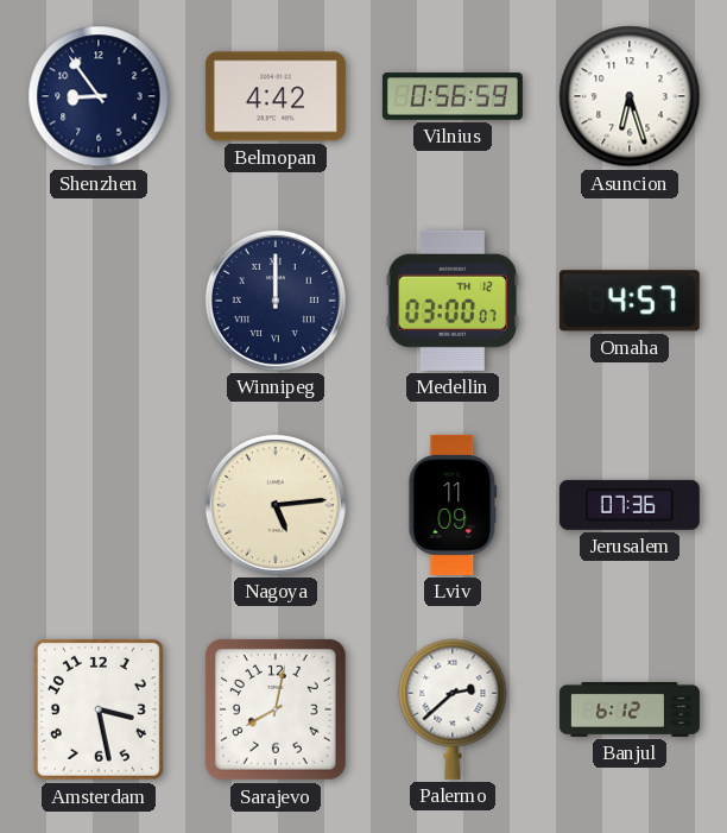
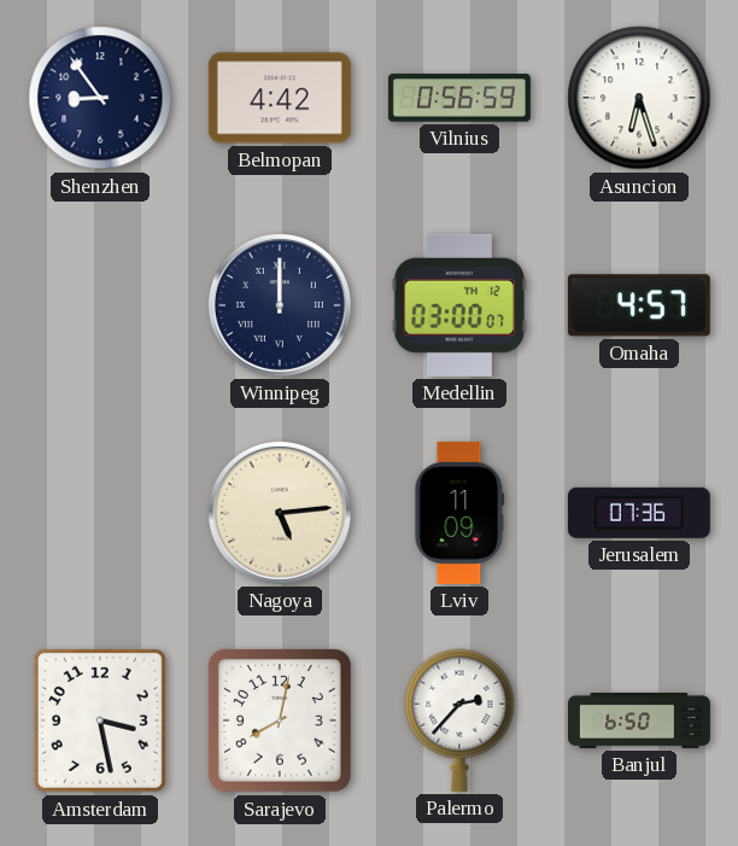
Palermo: 2:38 -> 2:37 (459, 720)
Banjul: 6:12 -> 6:50 (639, 720)
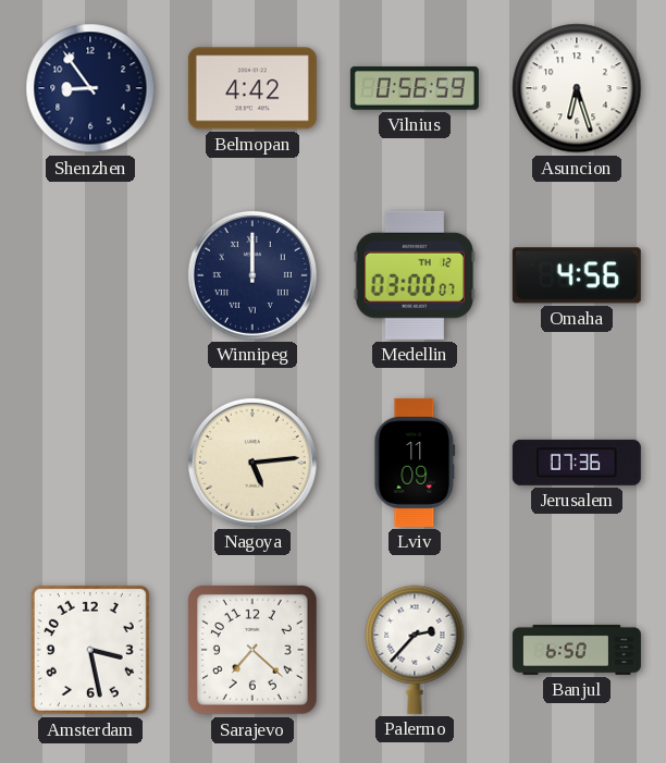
Omaha: 4:57 -> 4:56 (577, 275)
Sarajevo: 8:02 -> 7:22 (254, 651)
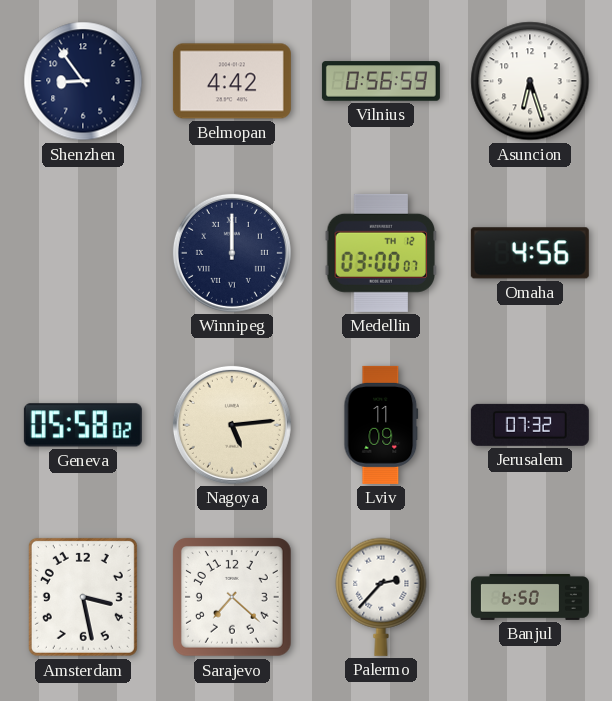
Geneva: none -> 05:58 (83, 425)
Jerusalem: 07:36 -> 07:32 (530, 425)
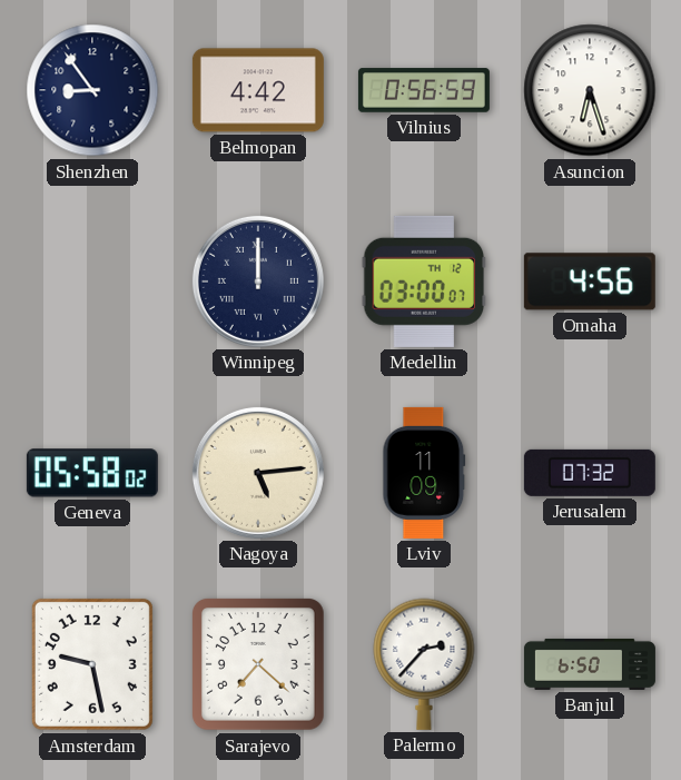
Amsterdam: 3:28 -> 9:28 (92, 664)
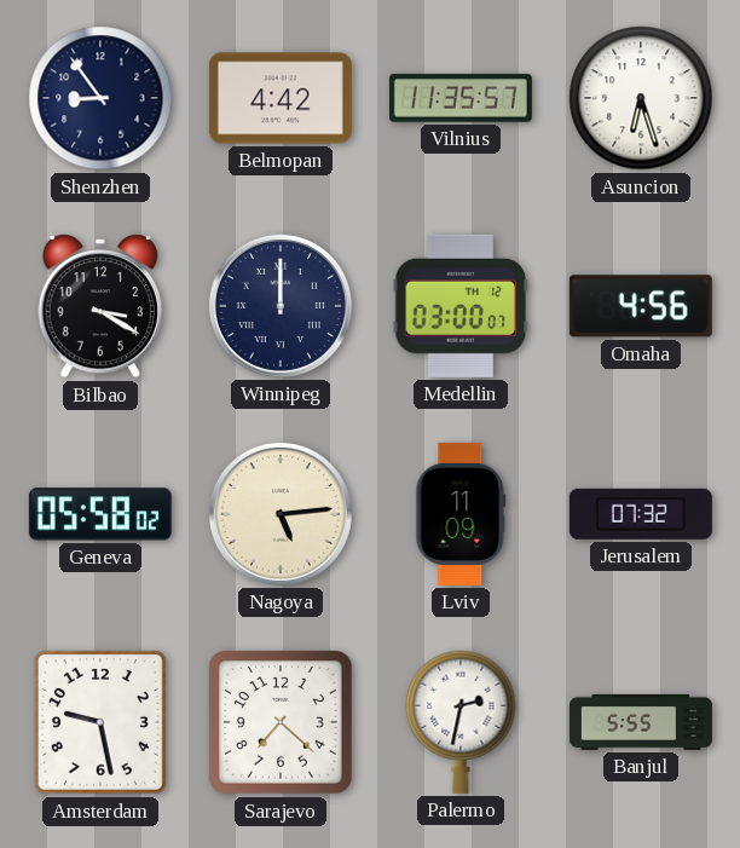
Vilnius: 0:56 -> 11:35 (461, 98)
Bilbao: none -> 3:20 (99, 307)
Palermo: 2:37 -> 2:32 (461, 722)
Banjul: 6:50 -> 5:55 (641, 722)
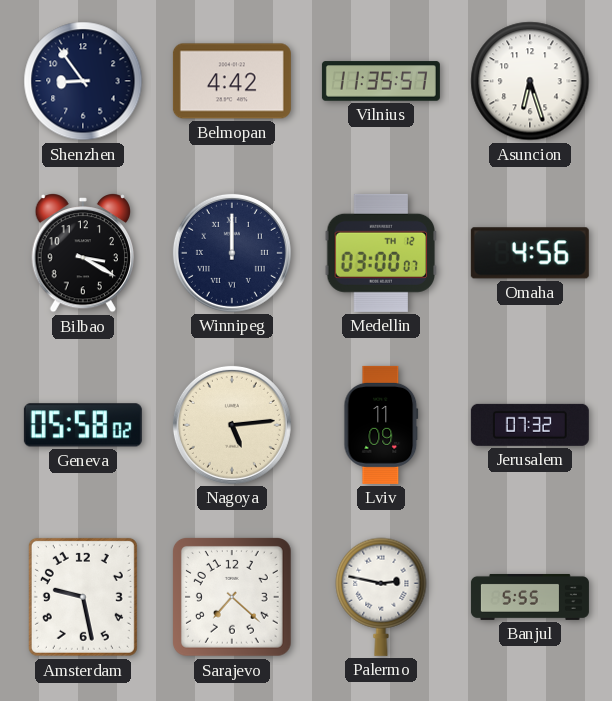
Palermo: 2:32 -> 2:47 (381, 597)
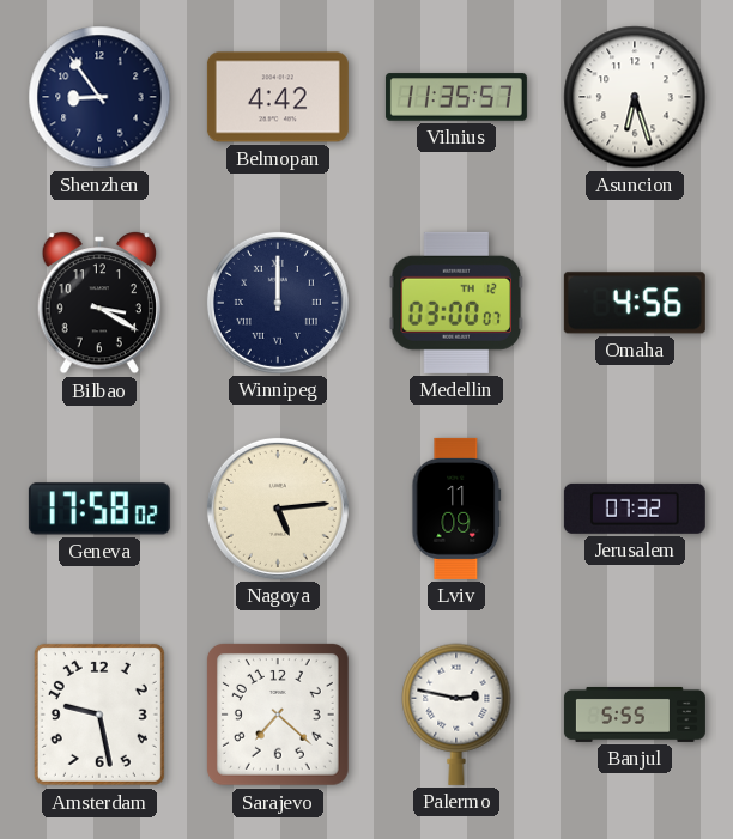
Geneva: 05:58 -> 17:58 (99, 509)
